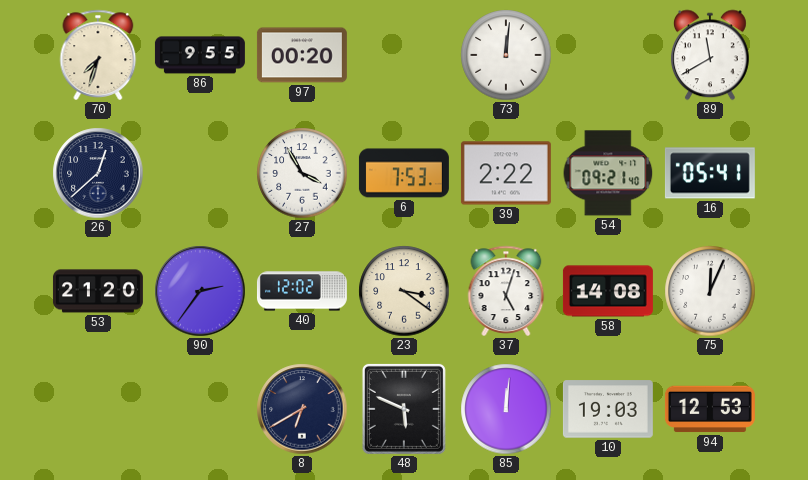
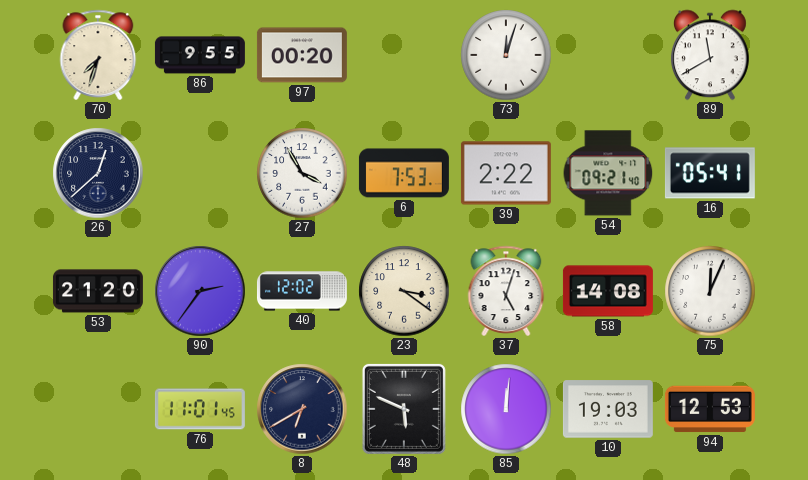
73: 12:01 -> 12:03 (506, 55)
76: none -> 11:01 (200, 409)
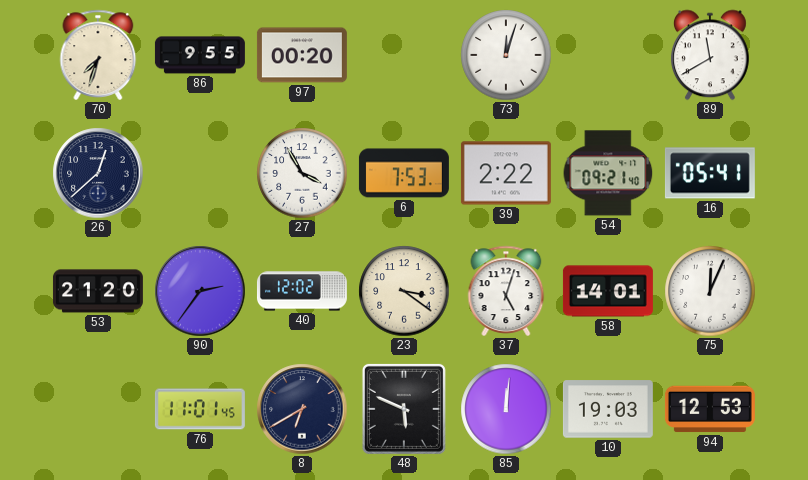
58: 14:08 -> 14:01 (608, 291)
